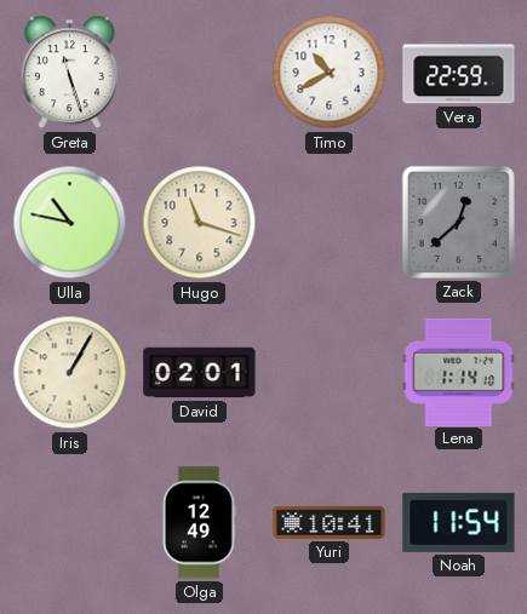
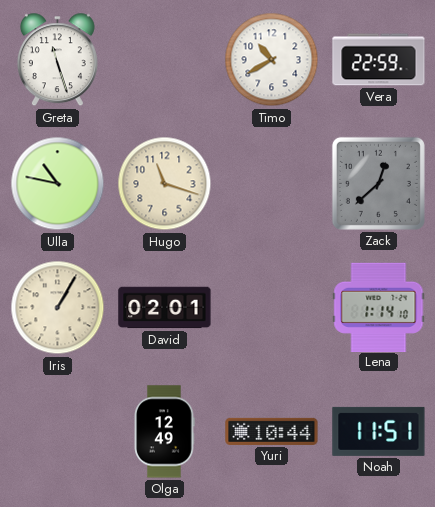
Yuri: 10:41 -> 10:44 (272, 431)
Noah: 11:54 -> 11:51 (379, 431)
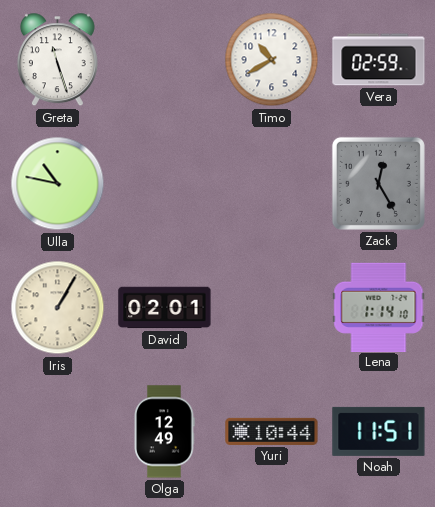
Vera: 22:59 -> 02:59 (379, 60)
Hugo: 11:18 -> none (165, 184)
Zack: 12:38 -> 12:25 (378, 183)
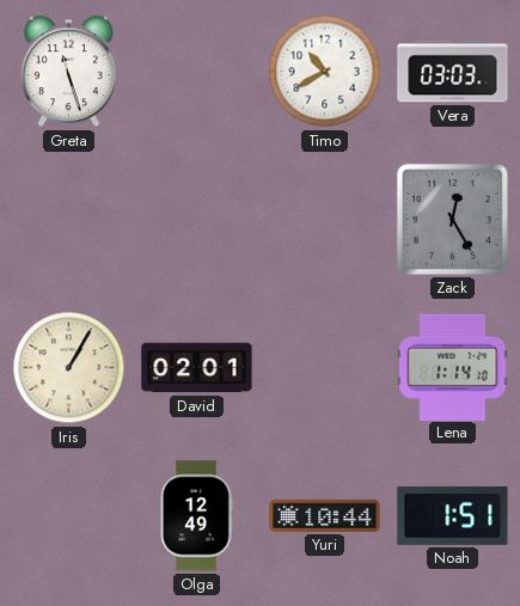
Vera: 02:59 -> 03:03 (453, 72)
Ulla: 10:47 -> none (58, 184)
Noah: 11:51 -> 1:51 (453, 515)
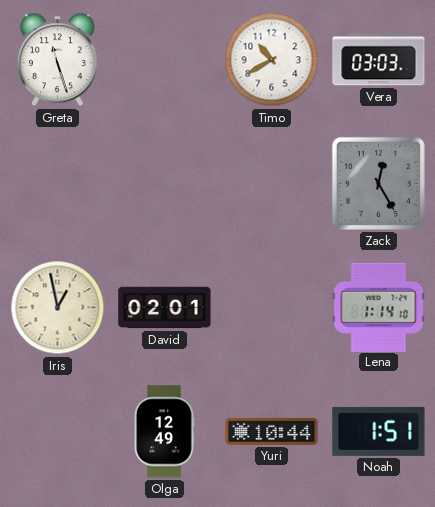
Iris: 1:05 -> 12:58 (58, 308)
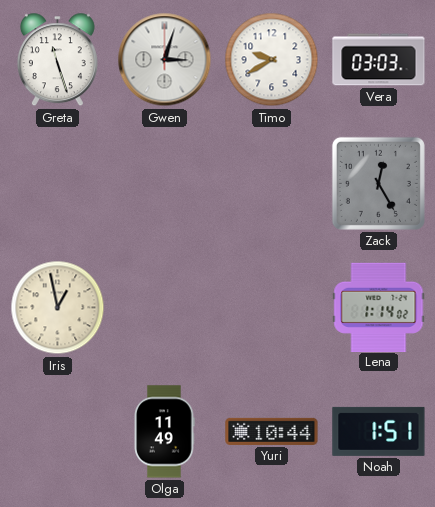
Gwen: none -> 3:03 (165, 60)
Timo: 10:40 -> 9:40 (272, 60)
David: 02:01 -> none (165, 308)
Lena: 1:14:10 -> 1:14:02 (379, 307)
Olga: 12:49 -> 11:49 (164, 432)
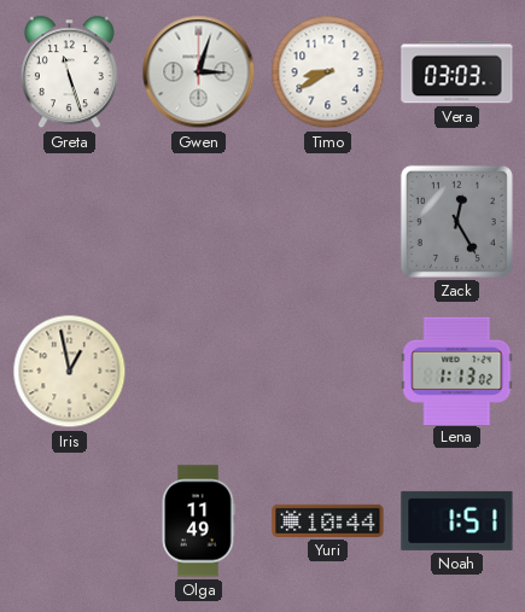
Timo: 9:40 -> 8:40 (328, 72)
Lena: 1:14 -> 1:13 (457, 371)
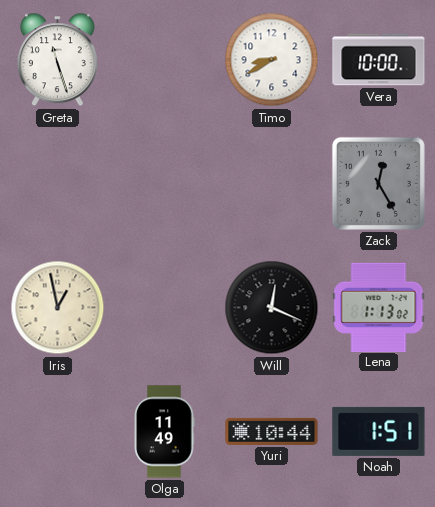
Gwen: 3:03 -> none (199, 72)
Vera: 03:03 -> 10:00 (379, 60)
Will: none -> 12:19 (272, 308)
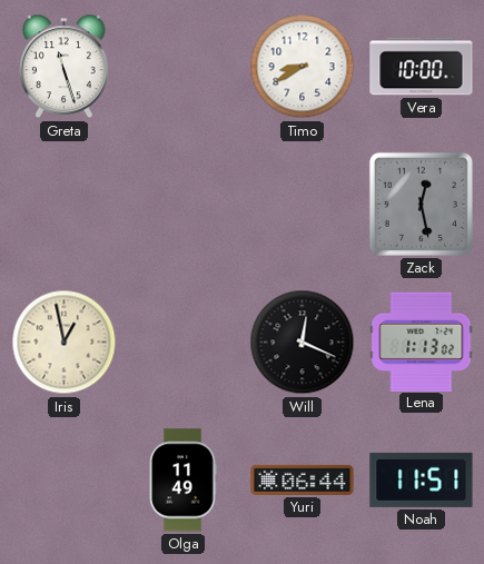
Zack: 12:25 -> 12:28 (421, 204)
Yuri: 10:44 -> 06:44 (303, 479)
Noah: 1:51 -> 11:51 (422, 479)
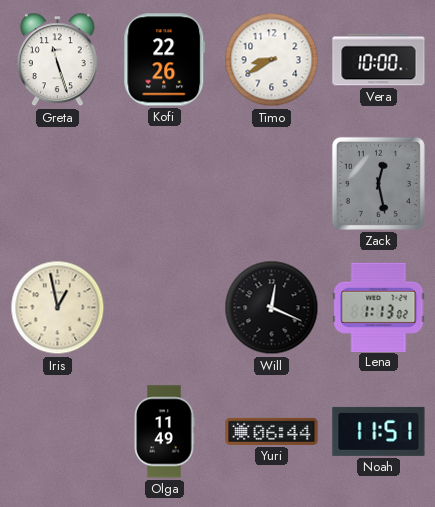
Kofi: none -> 22:26 (165, 60)
